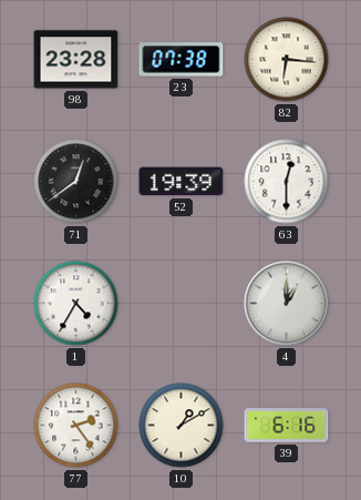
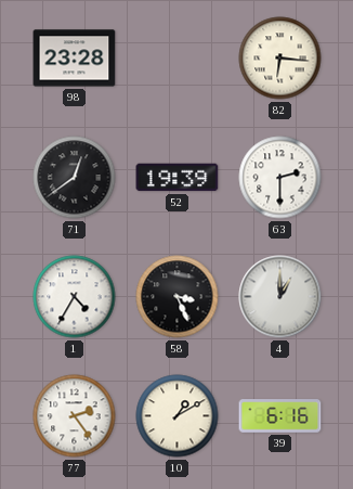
23: 07:38 -> none (182, 60)
63: 12:30 -> 2:30 (280, 178)
58: none -> 3:26 (178, 297)
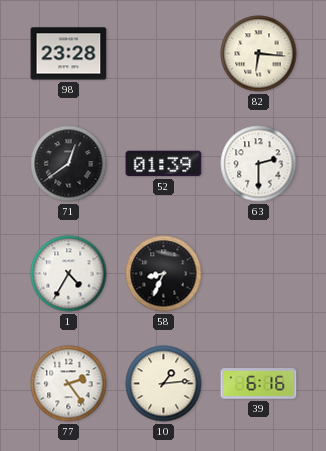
52: 19:39 -> 01:39 (164, 164)
58: 3:26 -> 8:34 (164, 274)
4: 1:00 -> none (280, 297)
10: 1:10 -> 1:14 (164, 384)
